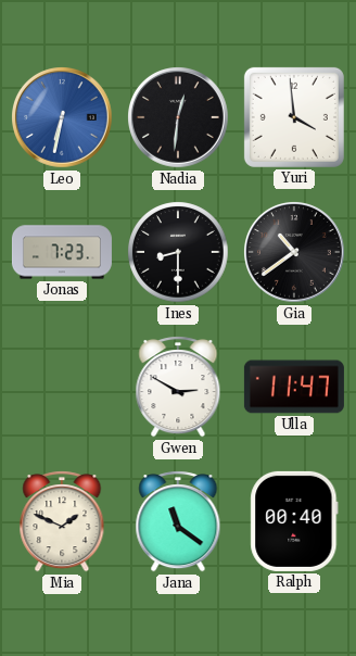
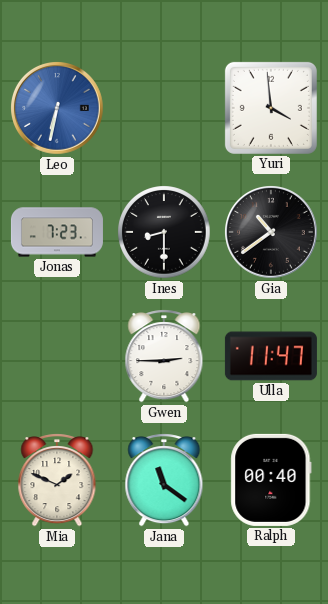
Nadia: 12:31 -> none (179, 118)
Gwen: 2:50 -> 2:45 (164, 356)
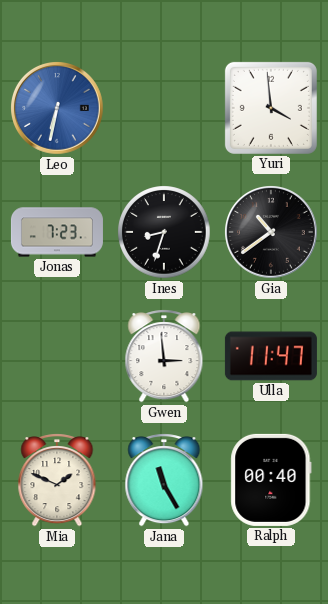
Ines: 8:30 -> 8:33 (164, 232)
Gwen: 2:45 -> 2:59 (164, 356)
Jana: 11:21 -> 11:25 (164, 480)
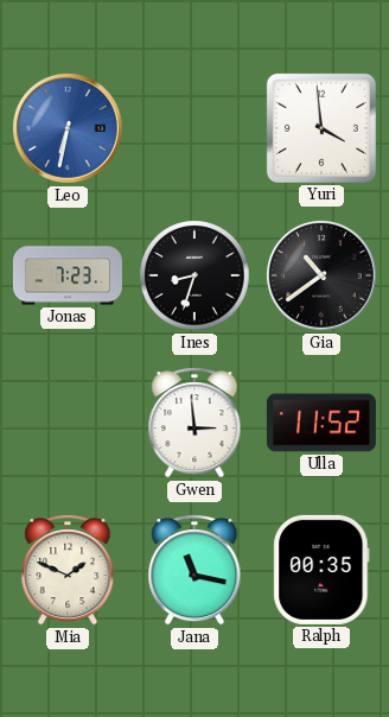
Ulla: 11:47 -> 11:52 (321, 423)
Jana: 11:25 -> 11:17 (194, 570)
Ralph: 00:40 -> 00:35 (321, 570)
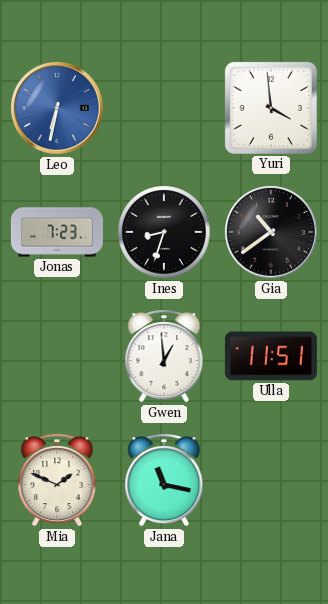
Gwen: 2:59 -> 12:59 (164, 356)
Ulla: 11:52 -> 11:51 (271, 356)
Ralph: 00:35 -> none (321, 570)
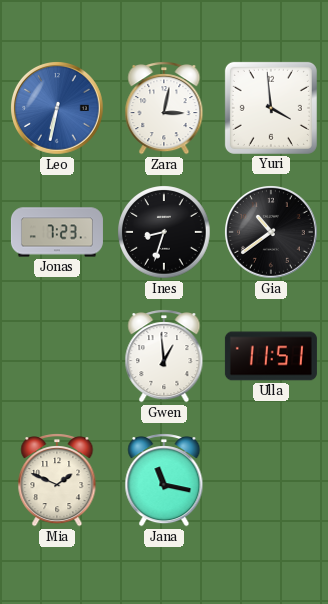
Zara: none -> 3:02 (164, 108)
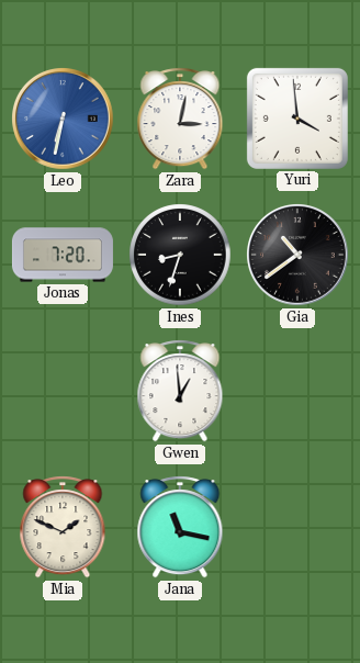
Jonas: 7:23 -> 7:20 (63, 255)
Ulla: 11:51 -> none (271, 356)
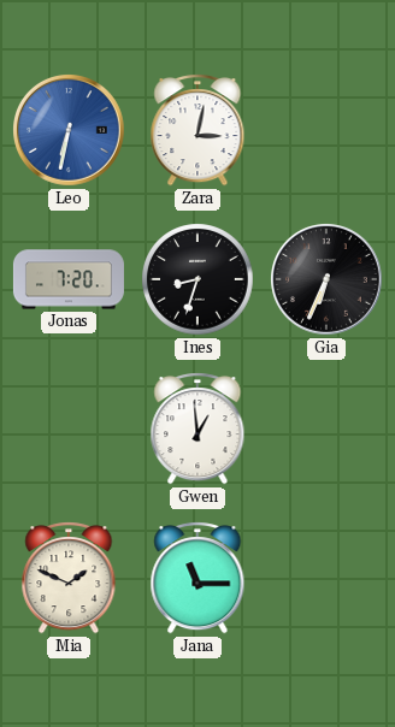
Yuri: 3:59 -> none (297, 119)
Gia: 10:39 -> 6:34 (328, 280)
Jana: 11:17 -> 11:15 (197, 578)
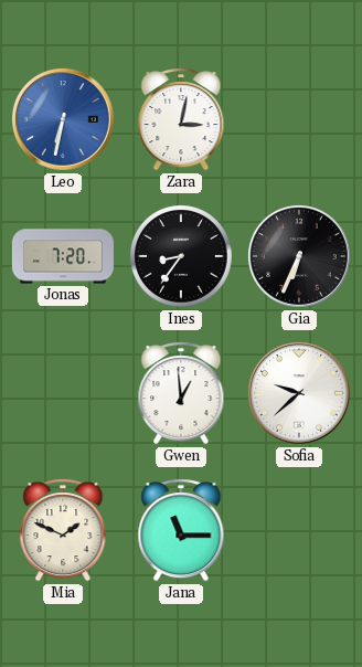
Ines: 8:33 -> 8:36 (181, 256)
Sofia: none -> 9:38 (300, 394)
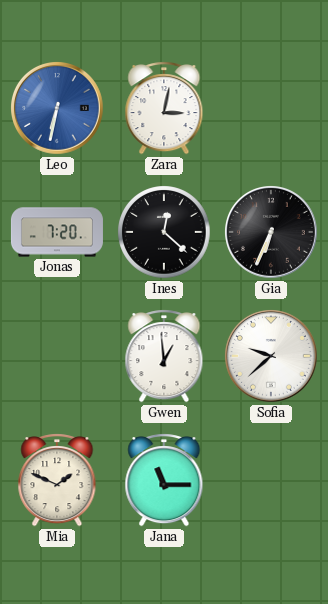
Ines: 8:36 -> 12:22 (164, 232)
